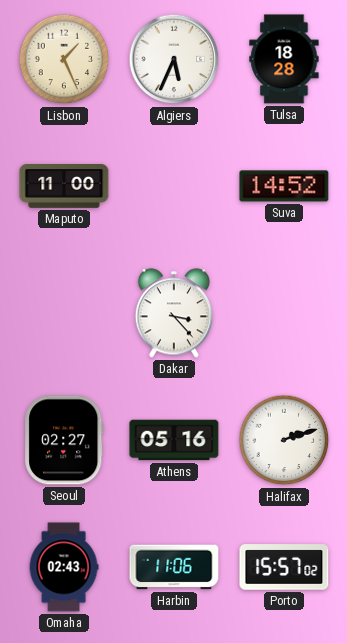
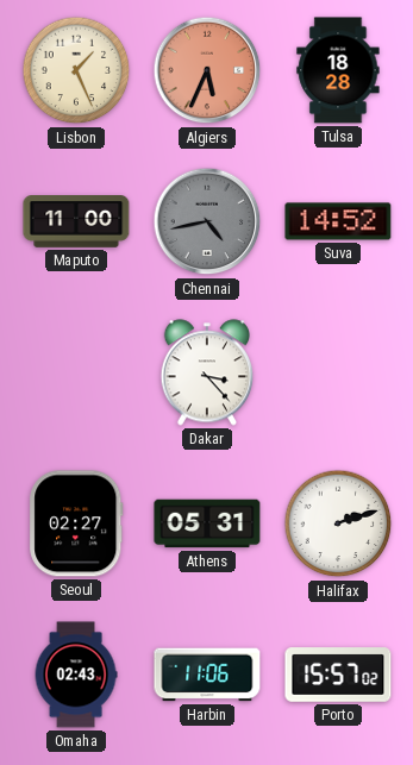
Algiers dial: white -> salmon (207, 70)
Chennai: none -> 4:43 (207, 221)
Athens: 05:16 -> 05:31 (207, 523)
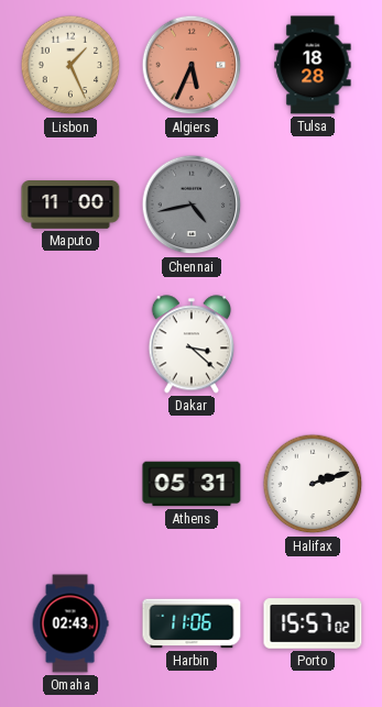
Suva: 14:52 -> none (338, 221)
Dakar: 3:23 -> 3:22 (190, 344)
Seoul: 02:27 -> none (76, 523)
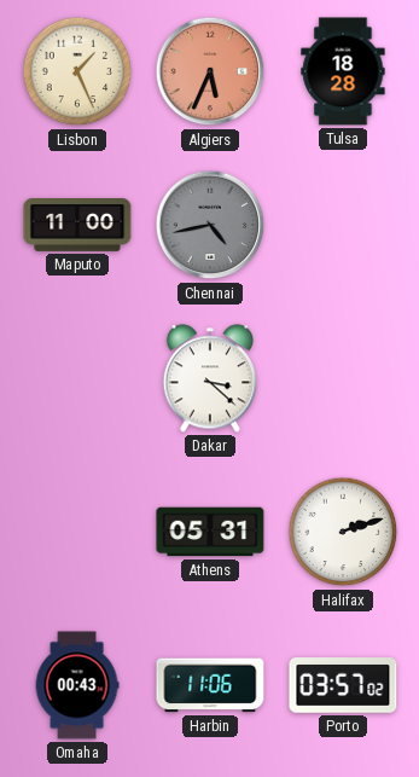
Omaha: 02:43 -> 00:43 (77, 685)
Porto: 15:57 -> 03:57 (343, 685)
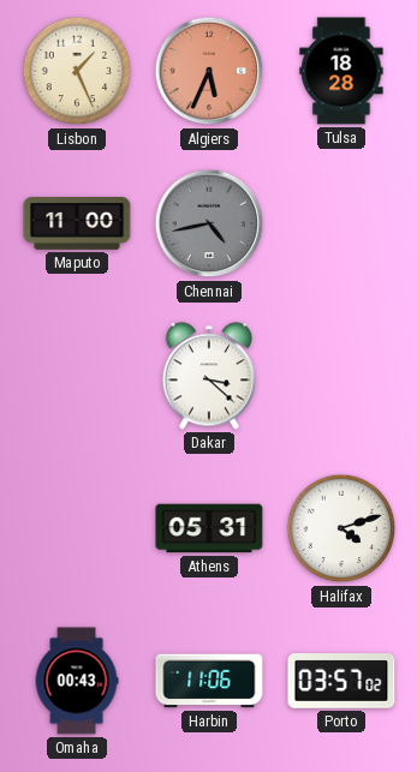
Halifax: 2:12 -> 4:12 (341, 528)
